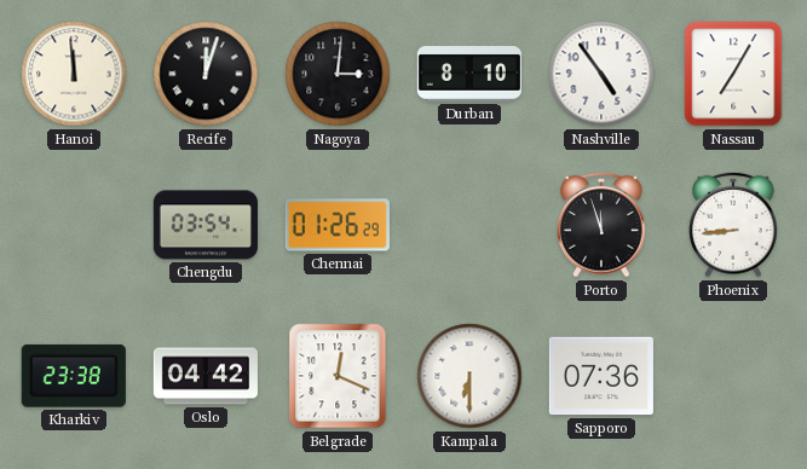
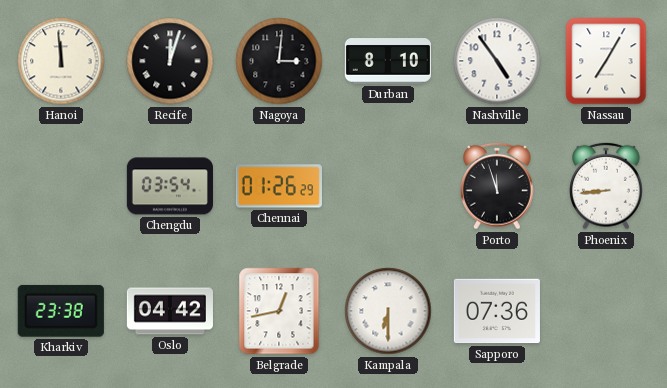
Belgrade: 12:19 -> 12:43 (279, 311)
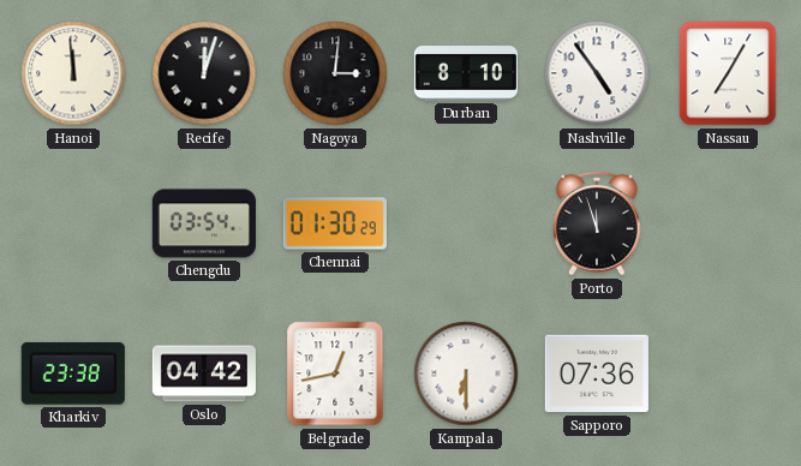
Chennai: 01:26 -> 01:30 (335, 223)
Phoenix: 8:44 -> none (607, 186)
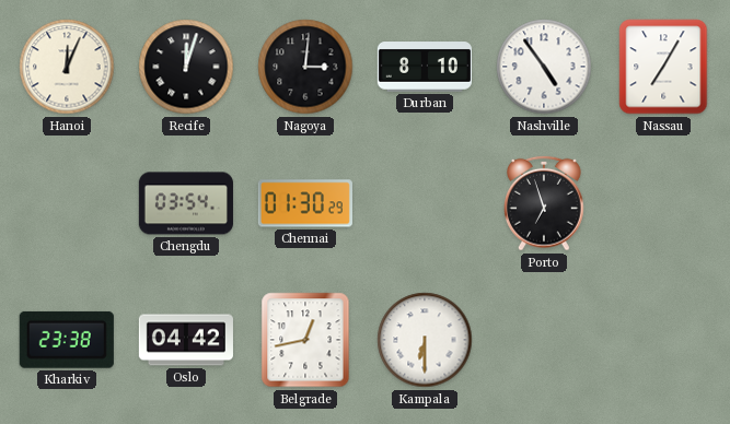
Hanoi: 11:59 -> 12:04 (67, 67)
Porto: 11:57 -> 6:57 (545, 203)
Sapporo: 07:36 -> none (597, 374)
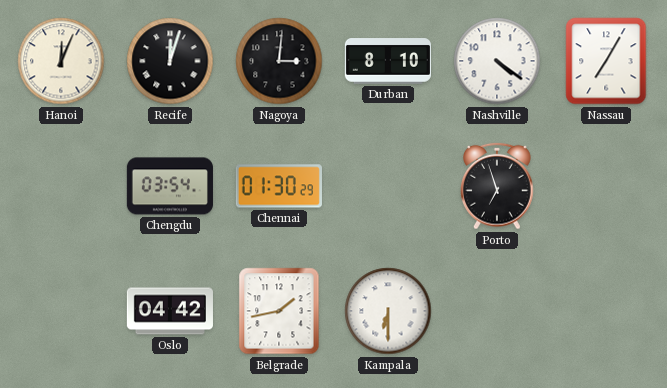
Nashville: 4:54 -> 4:21 (497, 61)
Kharkiv: 23:38 -> none (67, 340)
Belgrade: 12:43 -> 1:43 (279, 311)
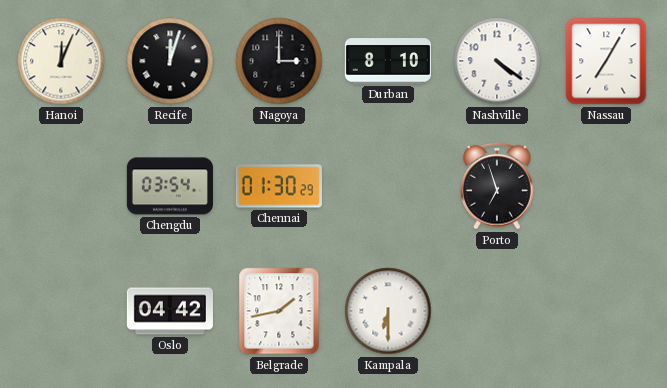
Nagoya: 3:01 -> 3:00 (279, 61)
